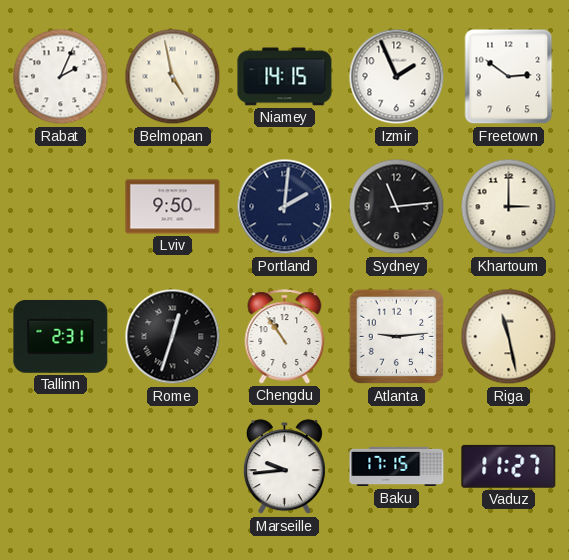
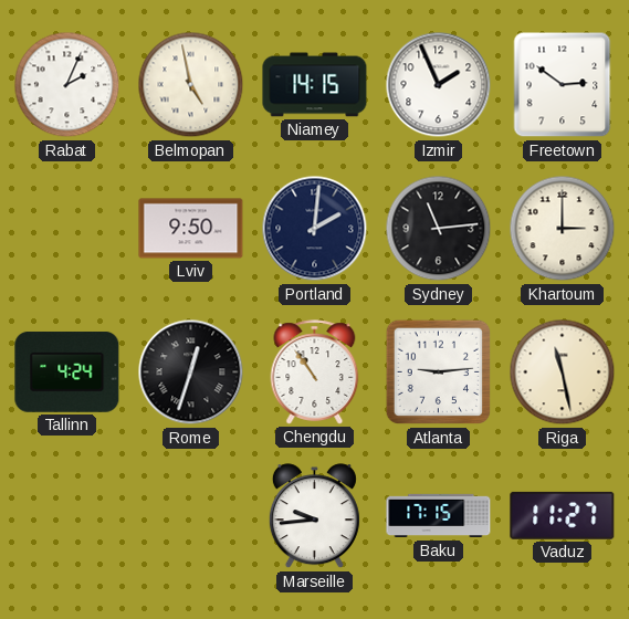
Tallinn: 2:31 -> 4:24 (67, 371)
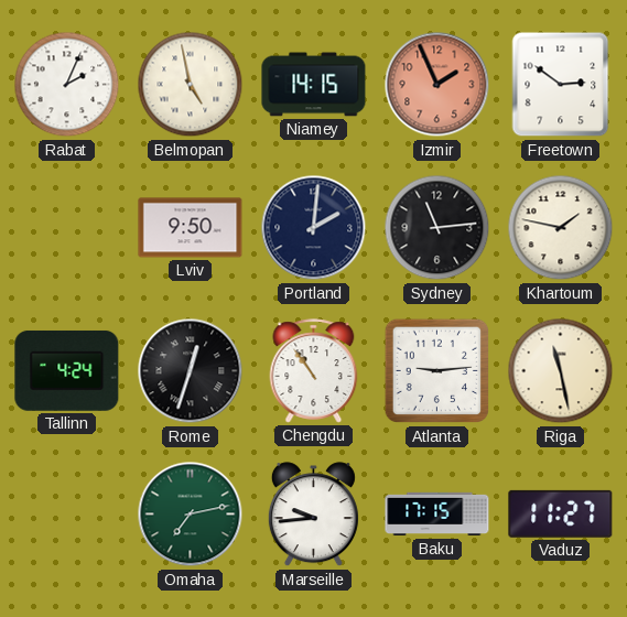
Izmir dial: white -> salmon (437, 85)
Khartoum: 3:00 -> 1:47 (561, 228)
Omaha: none -> 7:13 (191, 515)
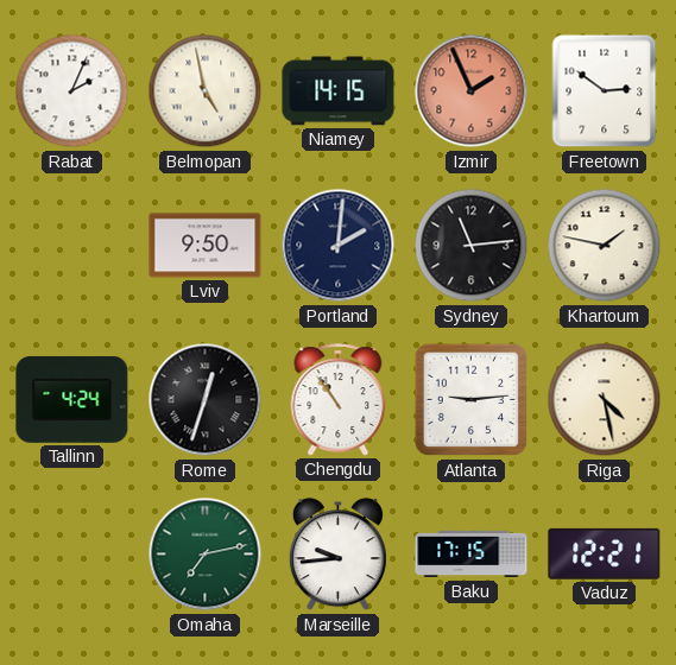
Riga: 11:28 -> 4:28 (605, 400)
Vaduz: 11:27 -> 12:21 (605, 553)
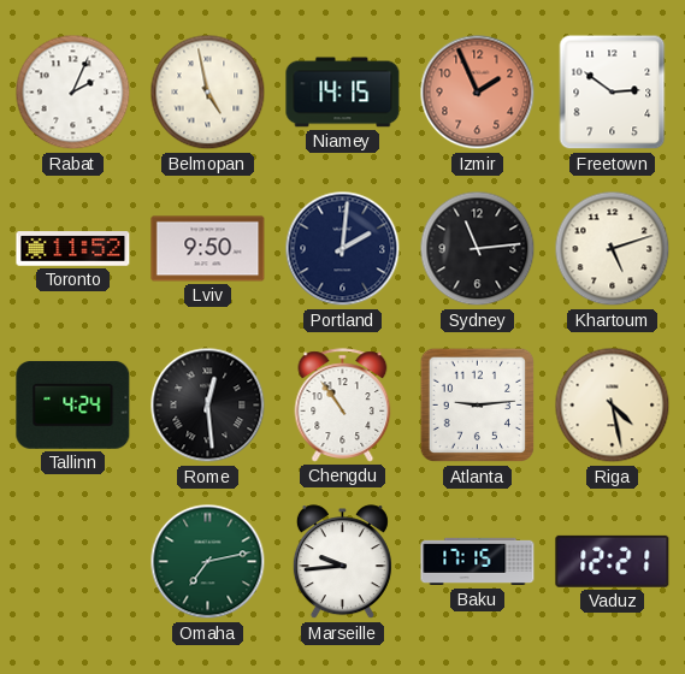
Toronto: none -> 11:52 (73, 249)
Khartoum: 1:47 -> 5:12 (613, 249)
Rome: 12:33 -> 12:29 (208, 406)
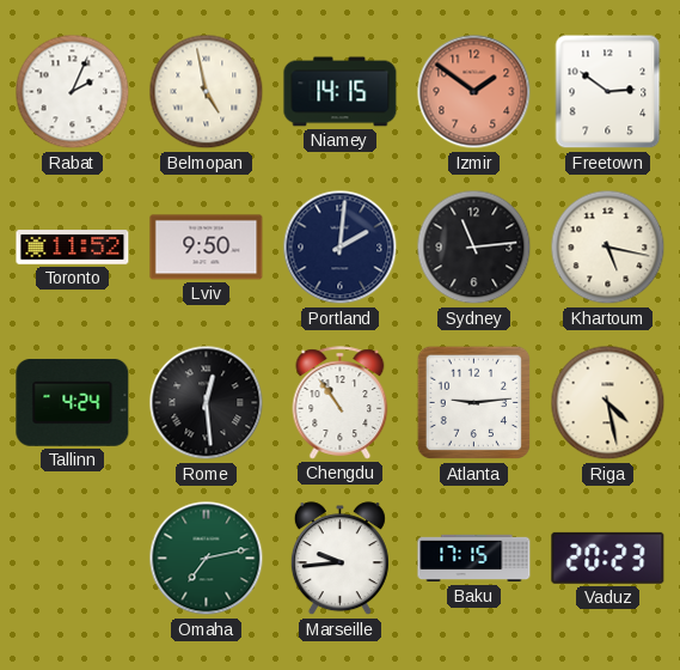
Izmir: 1:56 -> 1:51 (474, 92)
Khartoum: 5:12 -> 5:17 (608, 248)
Vaduz: 12:21 -> 20:23 (608, 558)
